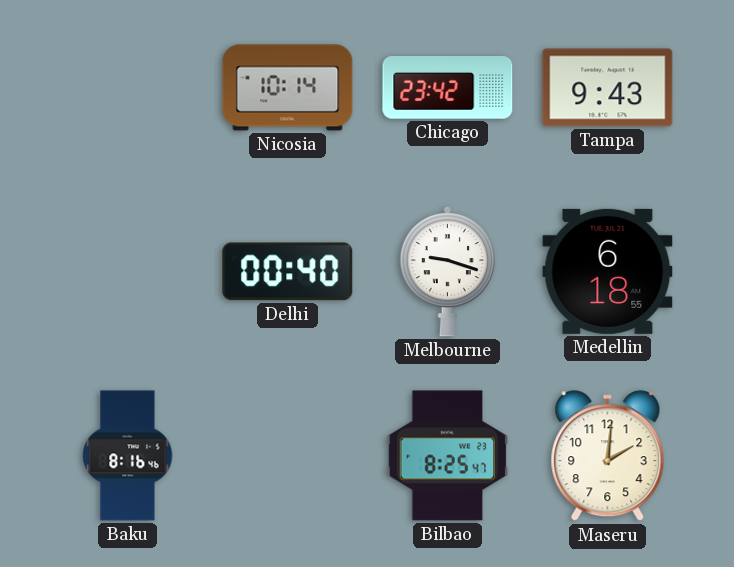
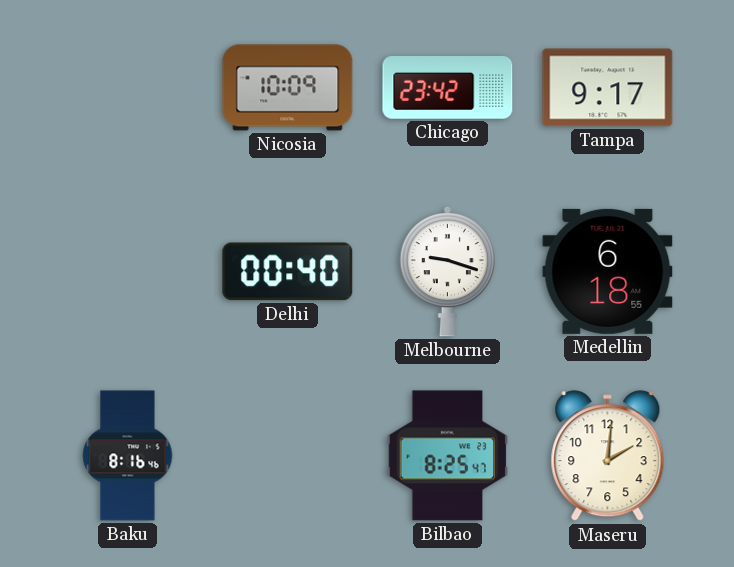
Nicosia: 10:14 -> 10:09 (288, 88)
Tampa: 9:43 -> 9:17 (608, 88)
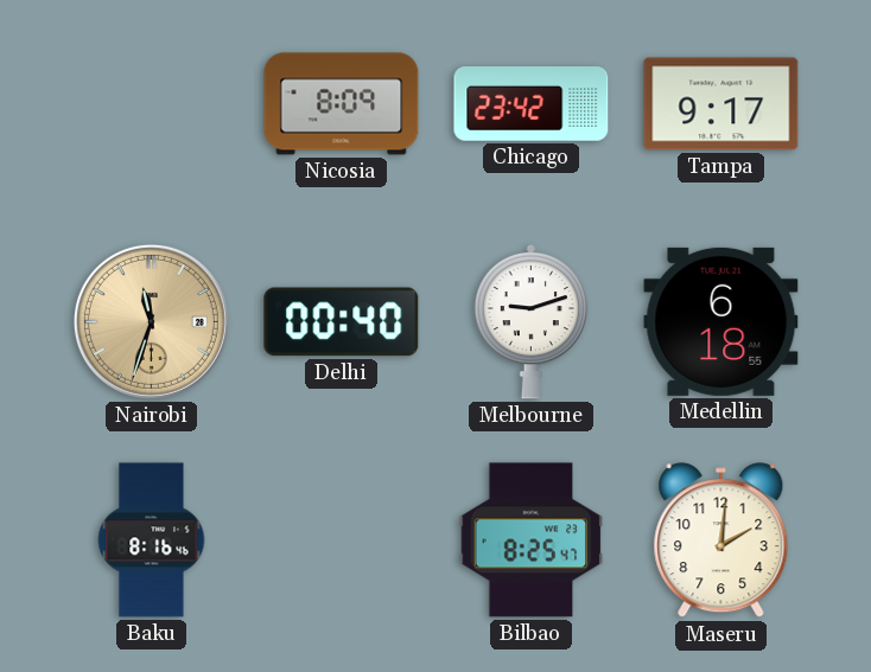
Nicosia: 10:09 -> 8:09 (342, 104)
Nairobi: none -> 11:33 (151, 321)
Melbourne: 9:18 -> 9:12 (532, 321)
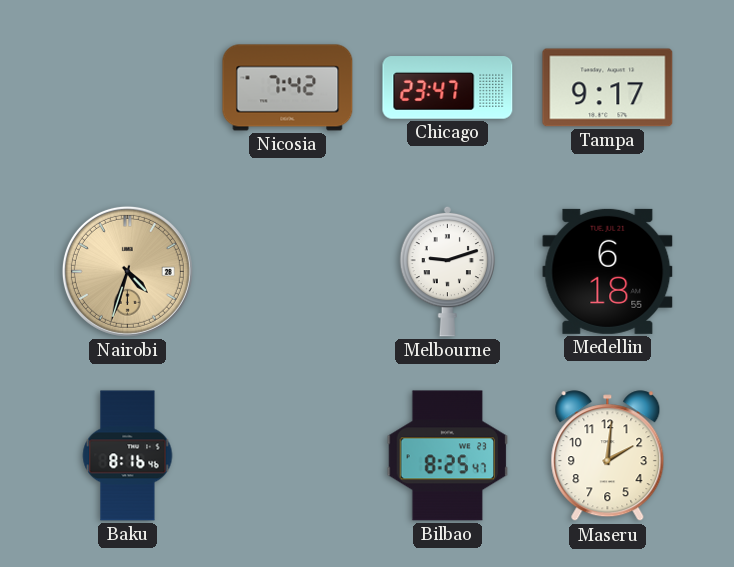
Nicosia: 8:09 -> 7:42 (288, 88)
Chicago: 23:42 -> 23:47 (448, 88)
Nairobi: 11:33 -> 4:33 (127, 271)
Delhi: 00:40 -> none (342, 322)
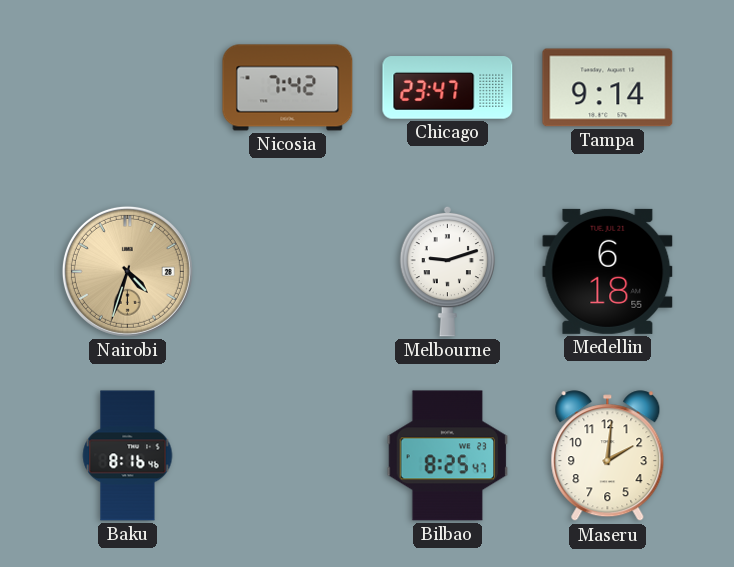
Tampa: 9:17 -> 9:14 (608, 88)
